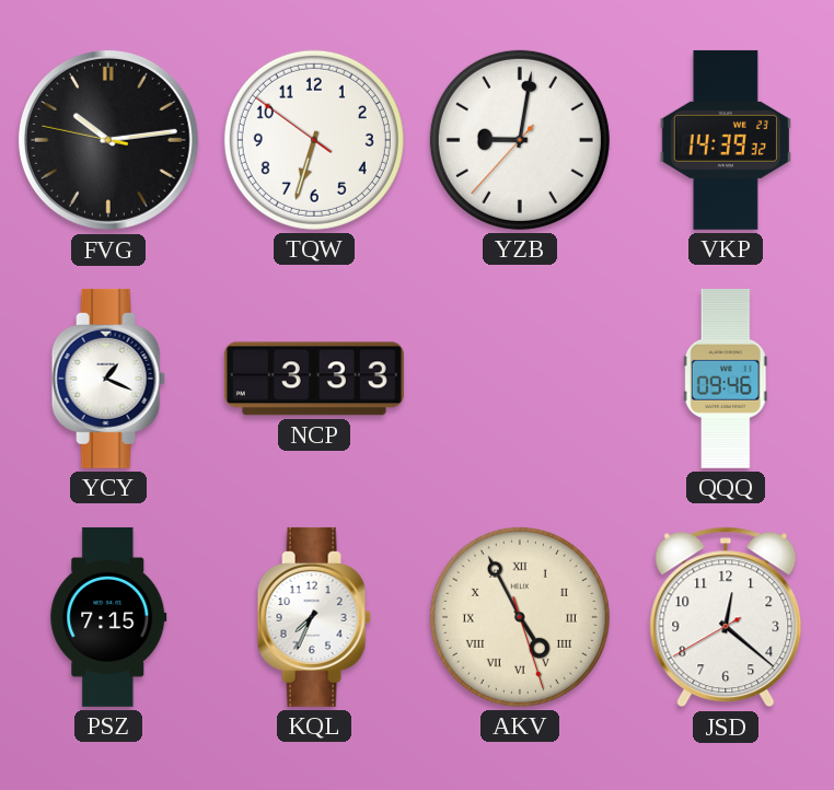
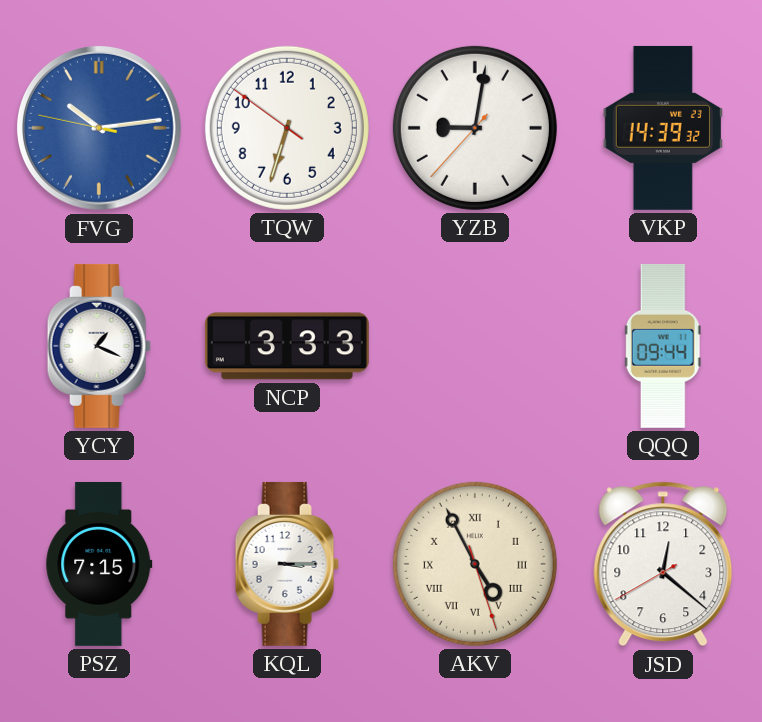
FVG dial: black -> blue (99, 128)
QQQ: 09:46 -> 09:44 (663, 346)
KQL: 7:34 -> 3:15 (287, 564)
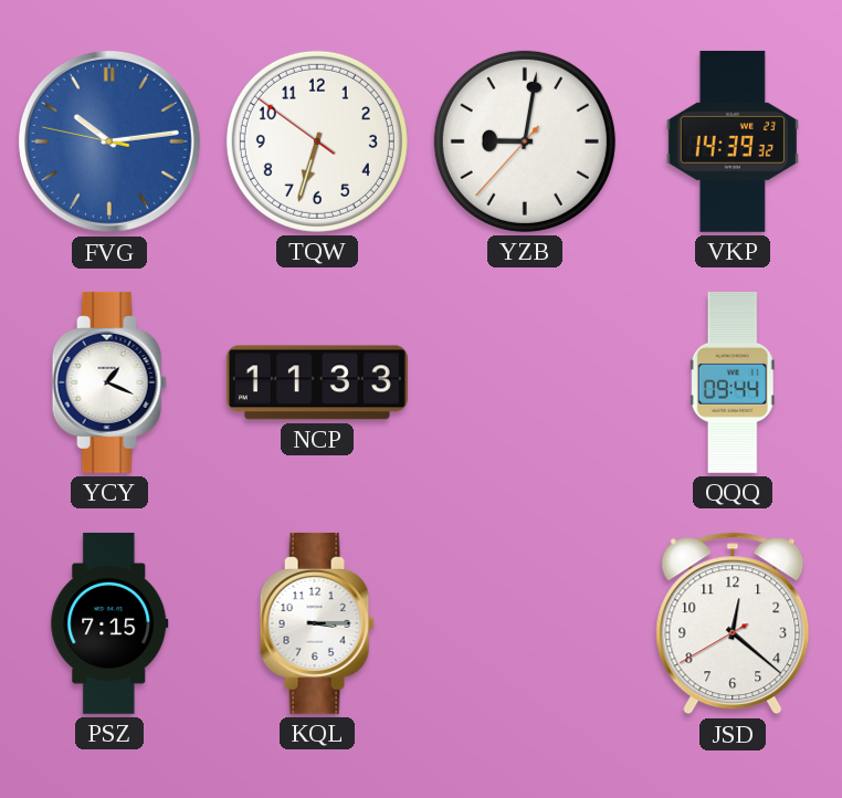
NCP: 3:33 -> 11:33 (317, 382)
AKV: 4:55 -> none (475, 564)
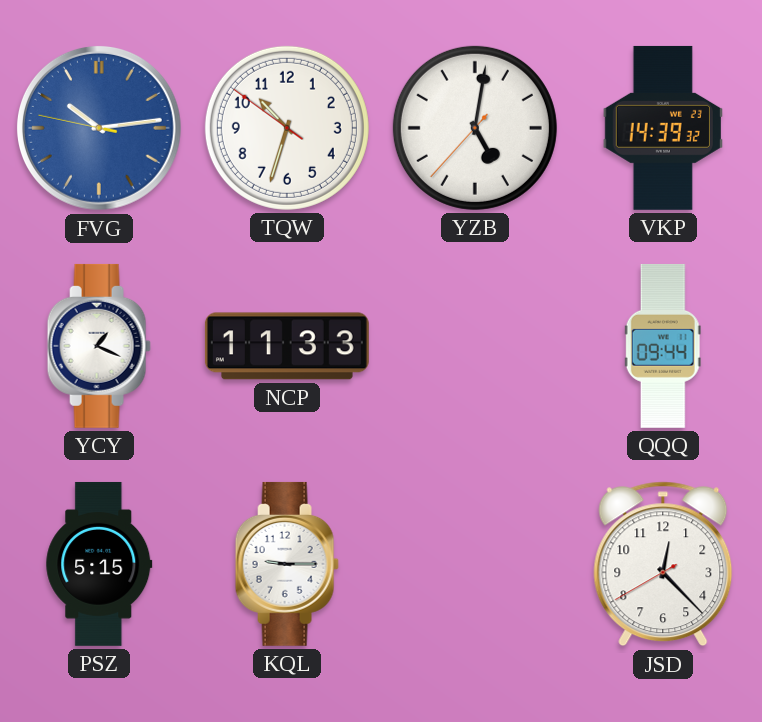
TQW: 6:32 -> 10:32 (287, 128)
YZB: 9:01 -> 5:01 (475, 128)
PSZ: 7:15 -> 5:15 (99, 564)
KQL: 3:15 -> 9:15 (287, 564)
JSD: 12:21 -> 12:22 (663, 564)
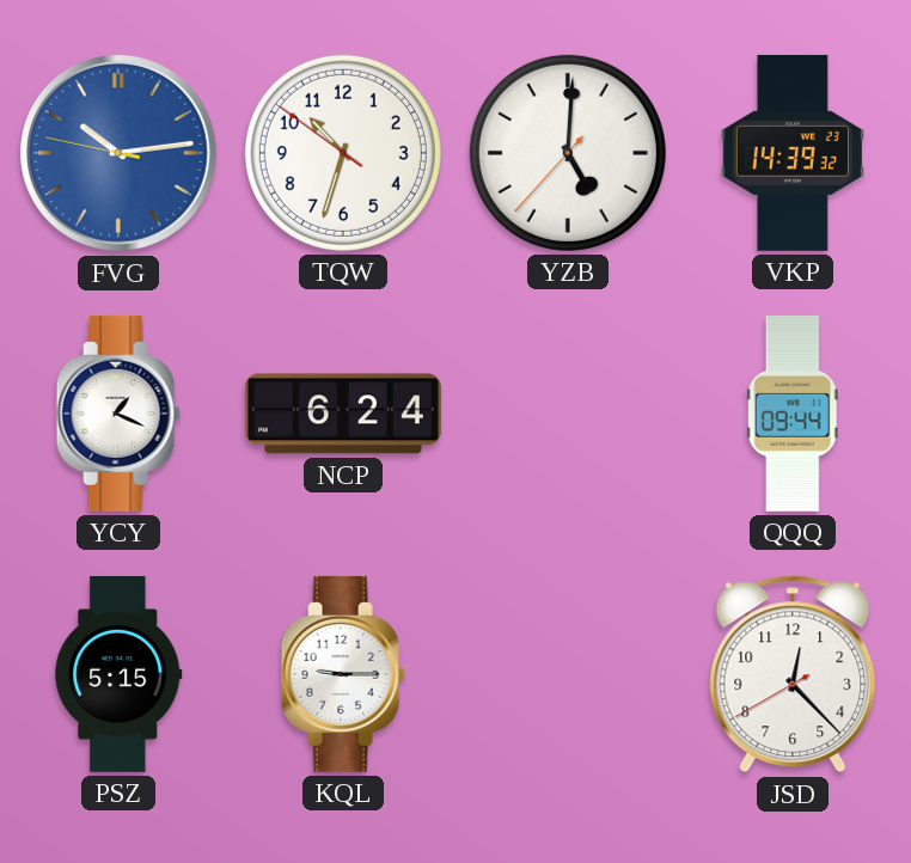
YZB: 5:01 -> 5:00 (568, 153)
NCP: 11:33 -> 6:24 (343, 414)
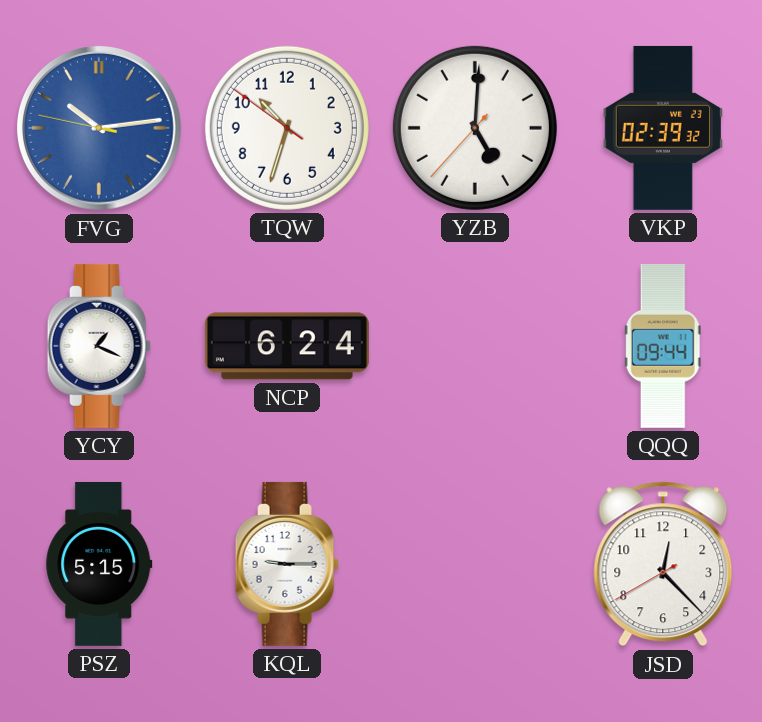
VKP: 14:39 -> 02:39 (663, 128)
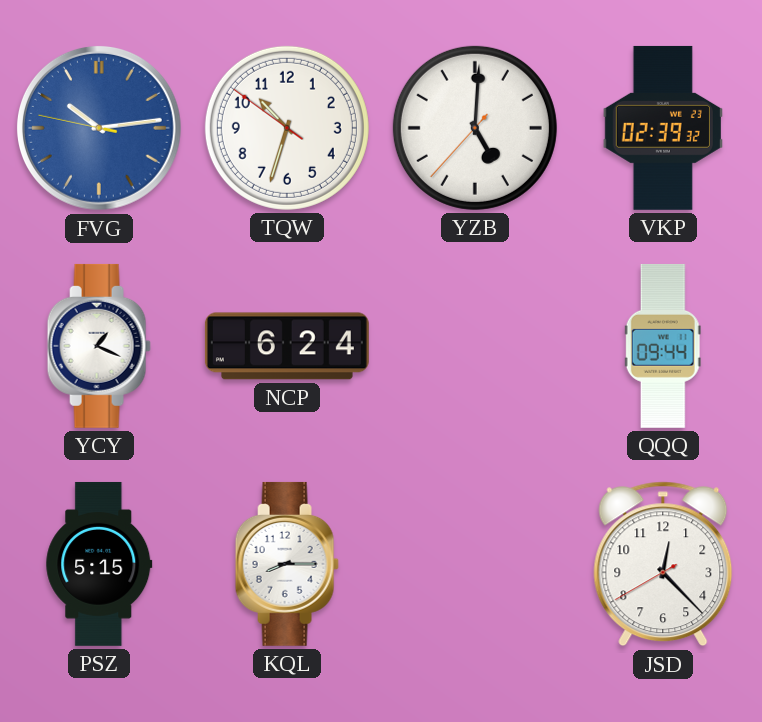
KQL: 9:15 -> 8:15 (287, 564)
